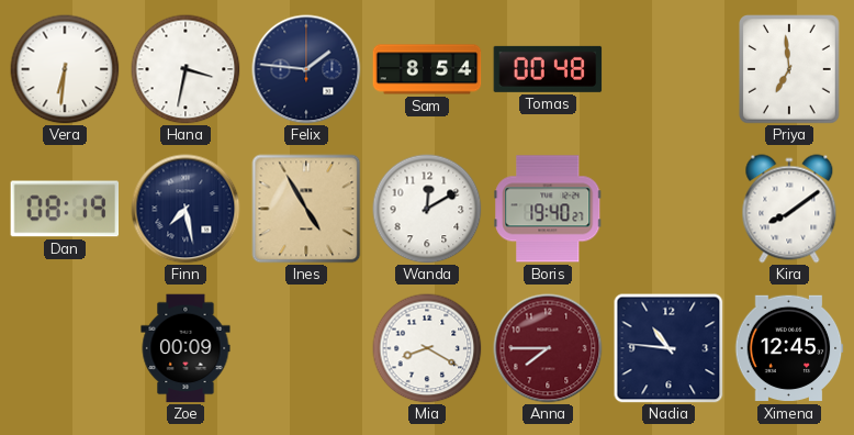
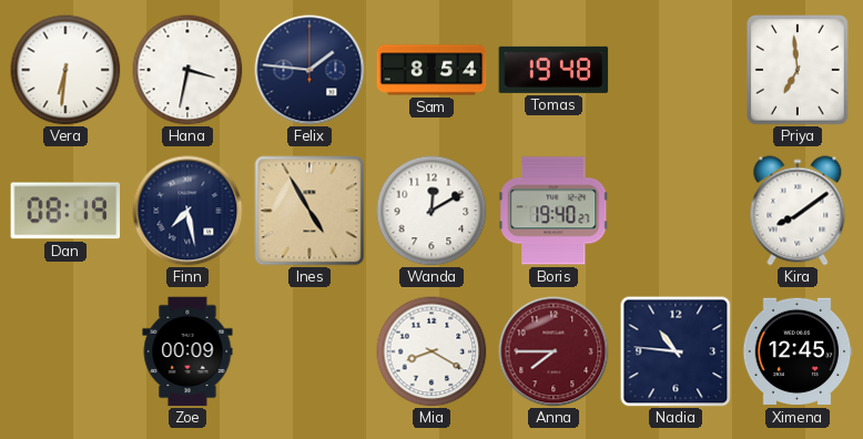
Tomas: 00:48 -> 19:48 (554, 70)
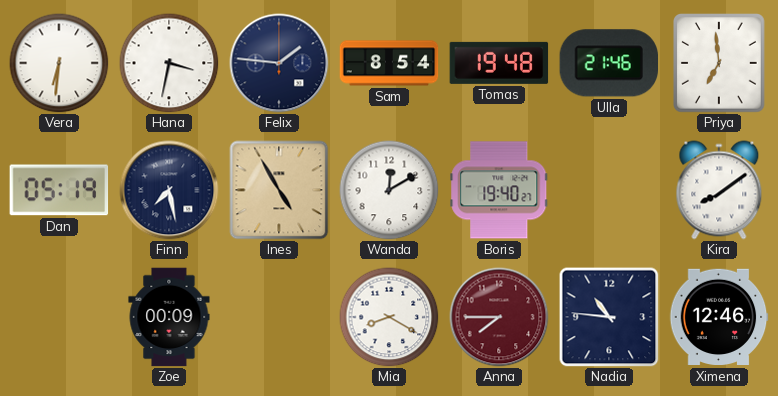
Ulla: none -> 21:46 (609, 63)
Dan: 08:19 -> 05:19 (59, 190)
Ximena: 12:45 -> 12:46 (719, 317)
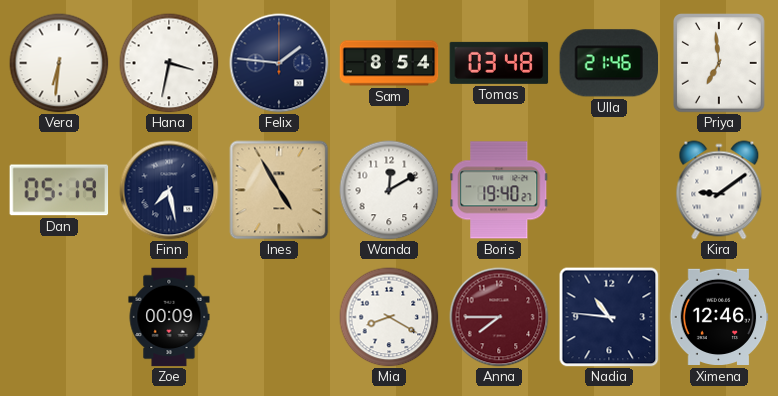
Tomas: 19:48 -> 03:48 (499, 63)
Kira: 8:09 -> 9:09 (719, 190)
